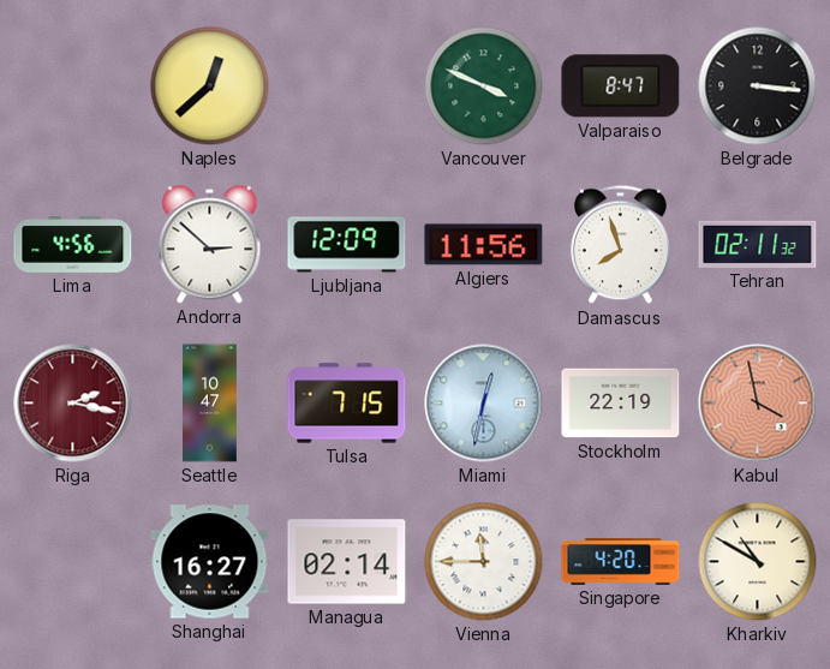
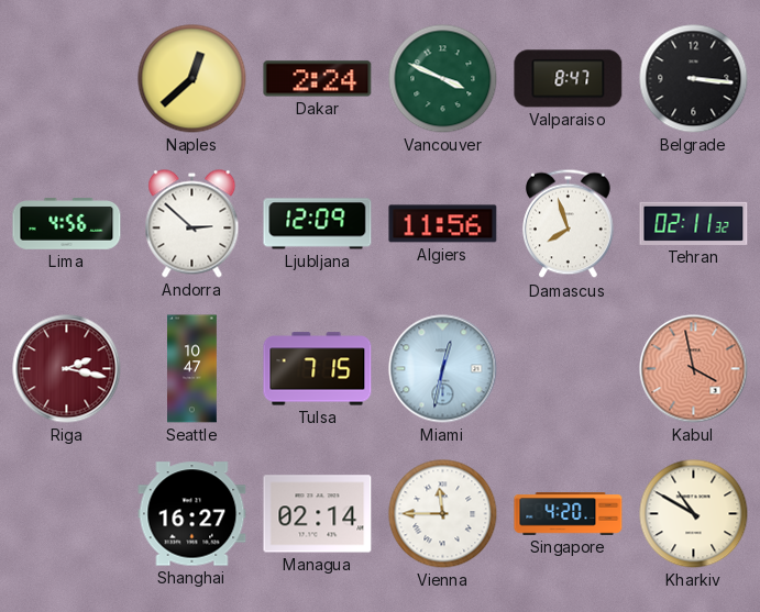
Dakar: none -> 2:24 (318, 79)
Stockholm: 22:19 -> none (621, 404)
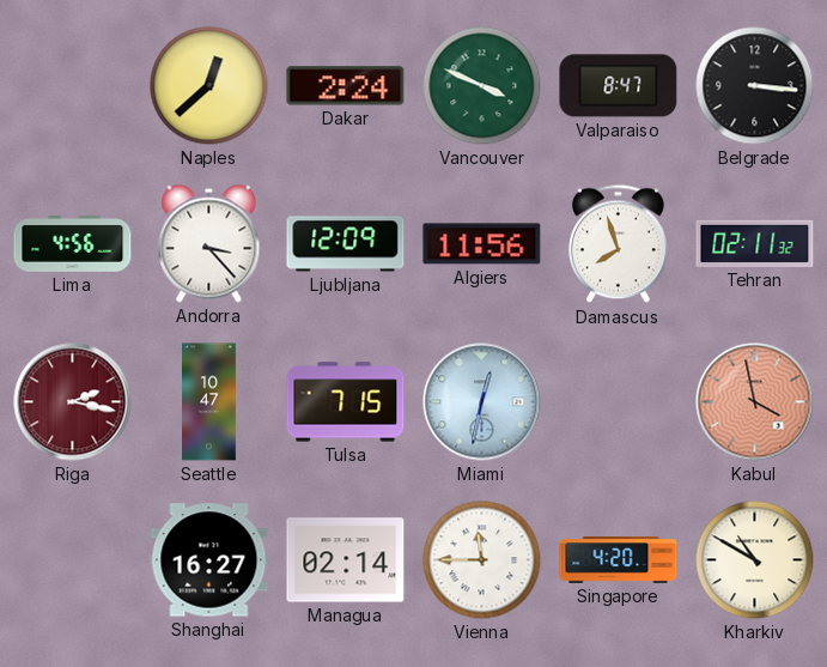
Andorra: 2:52 -> 3:23 (209, 244)
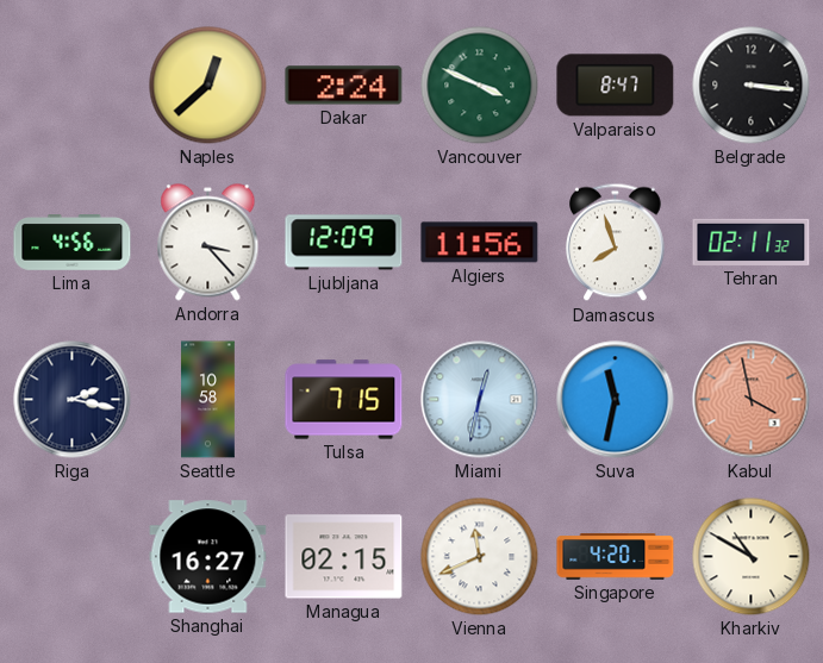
Riga dial: burgundy -> navy (73, 400)
Seattle: 10:47 -> 10:58 (208, 400)
Suva: none -> 11:32 (616, 400)
Managua: 02:14 -> 02:15 (344, 557)
Vienna: 11:45 -> 11:41 (480, 557)
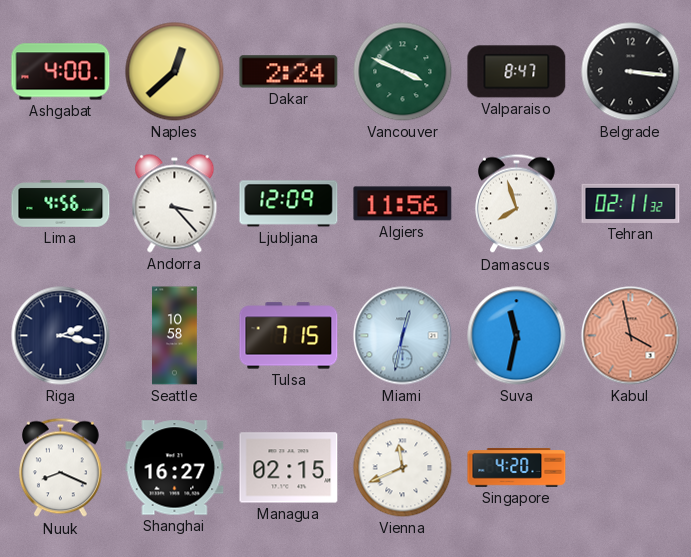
Ashgabat: none -> 4:00 (61, 72)
Nuuk: none -> 8:19 (61, 468)
Kharkiv: 10:50 -> none (752, 557)
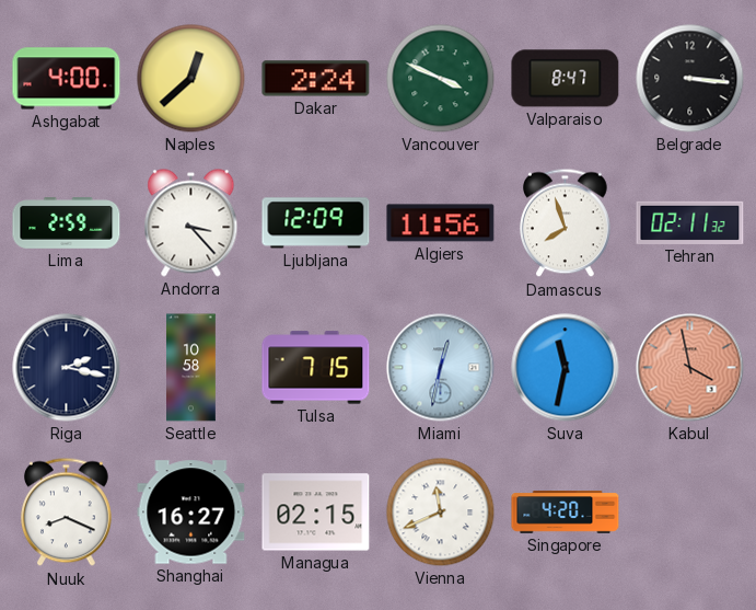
Lima: 4:56 -> 2:59 (67, 223)
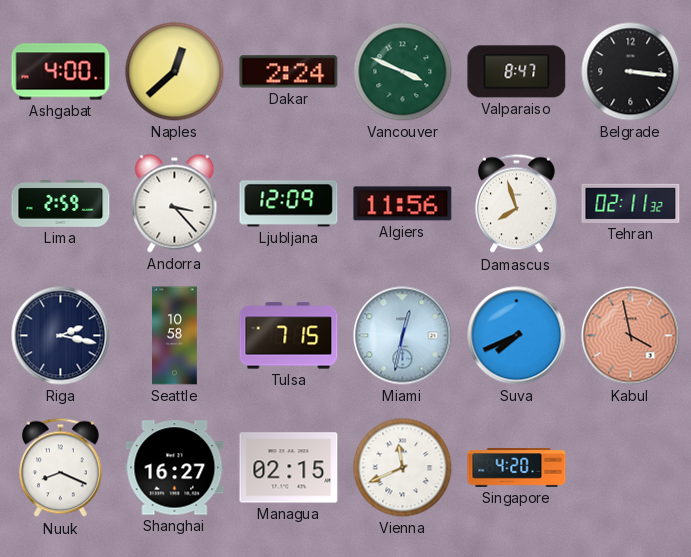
Suva: 11:32 -> 7:41 (517, 336)
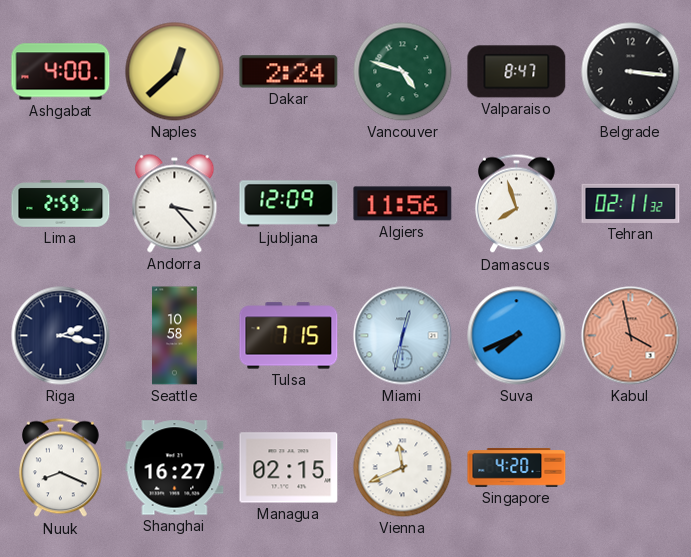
Vancouver: 3:49 -> 4:48 (403, 72)
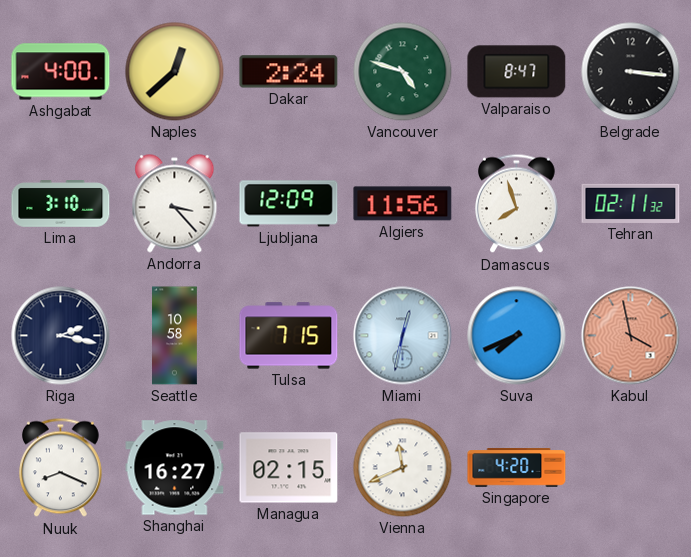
Lima: 2:59 -> 3:10 (61, 204)
